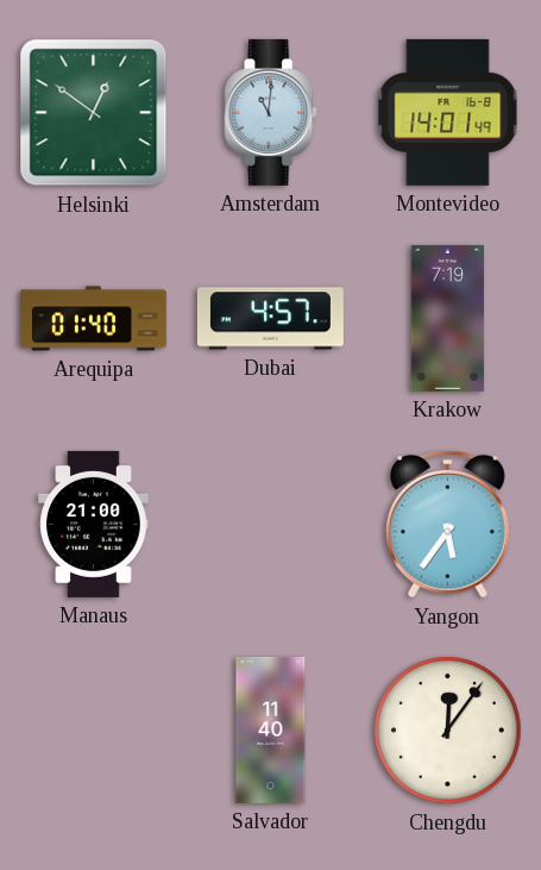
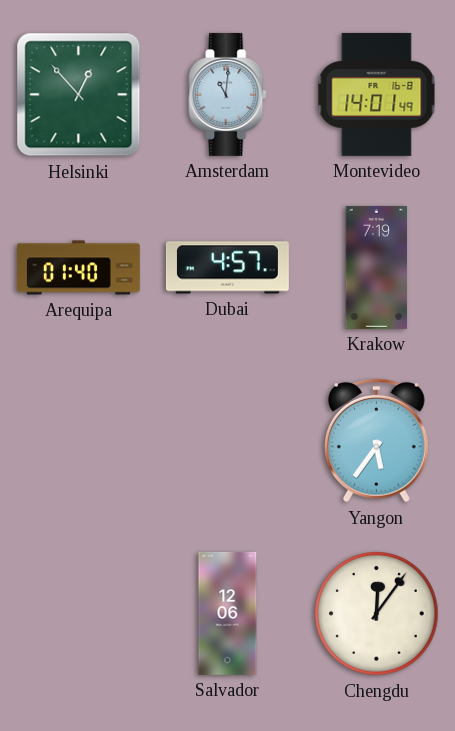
Helsinki: 12:51 -> 12:53 (79, 95)
Manaus: 21:00 -> none (94, 524)
Salvador: 11:40 -> 12:06 (228, 613)
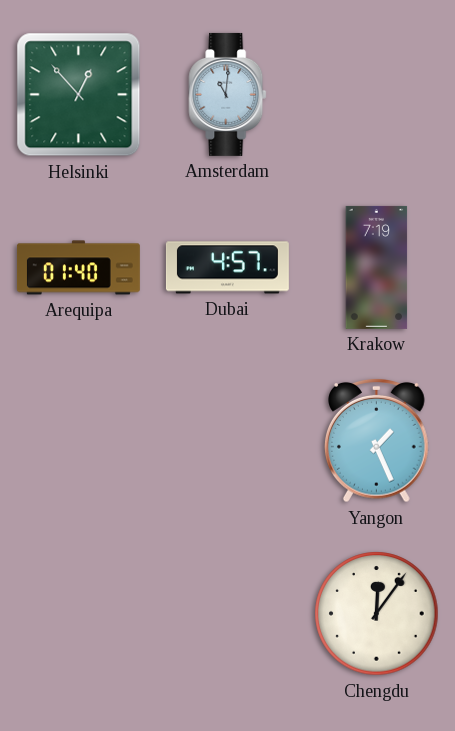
Montevideo: 14:01 -> none (377, 94)
Yangon: 5:36 -> 1:26 (377, 440)
Salvador: 12:06 -> none (228, 613)
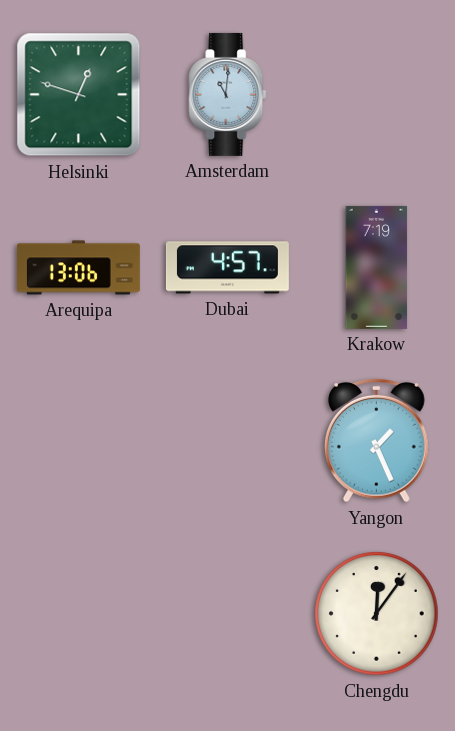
Helsinki: 12:53 -> 12:48 (79, 95)
Arequipa: 01:40 -> 13:06 (78, 268)
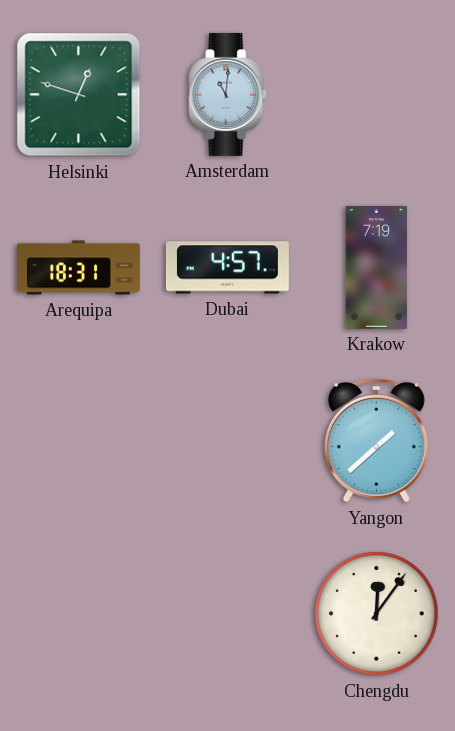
Arequipa: 13:06 -> 18:31 (78, 268)
Yangon: 1:26 -> 1:38 (377, 440)
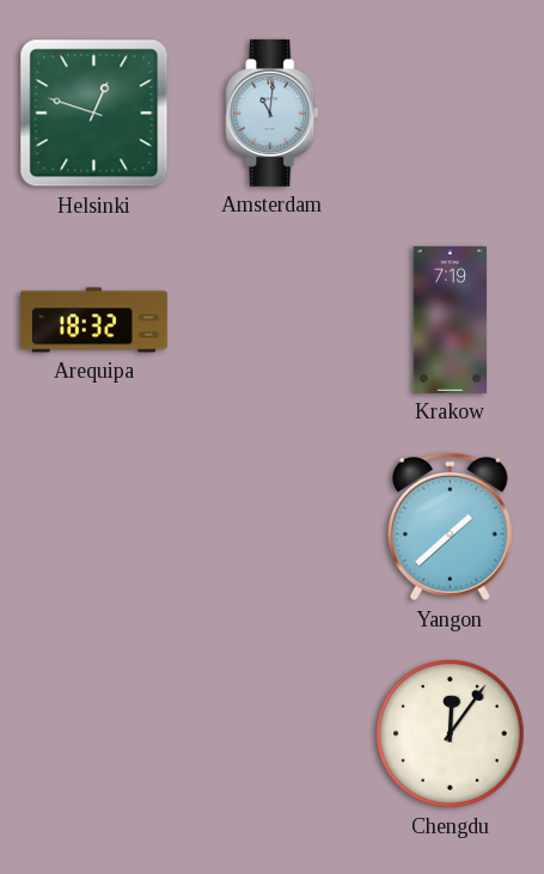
Arequipa: 18:31 -> 18:32 (93, 320)
Dubai: 4:57 -> none (227, 268)
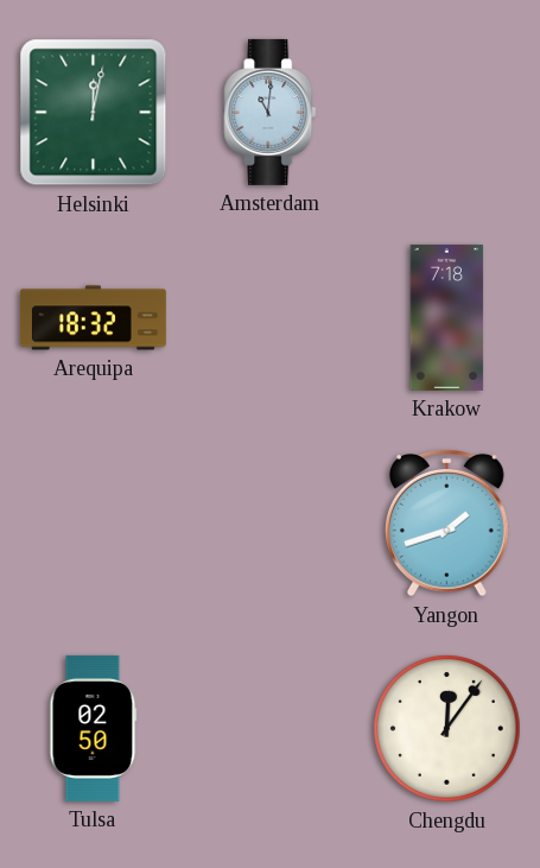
Helsinki: 12:48 -> 12:02 (94, 113)
Krakow: 7:19 -> 7:18 (447, 317)
Yangon: 1:38 -> 1:42 (447, 522)
Tulsa: none -> 02:50 (94, 728)
